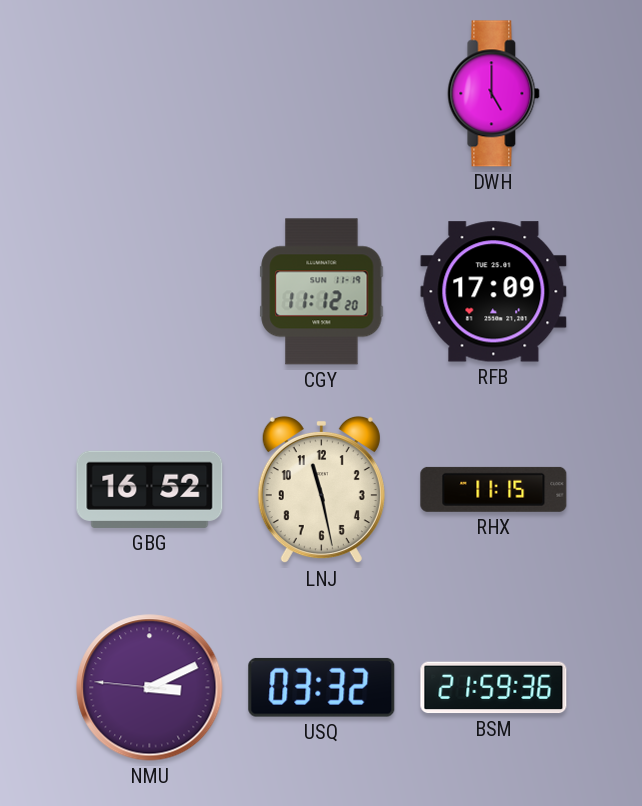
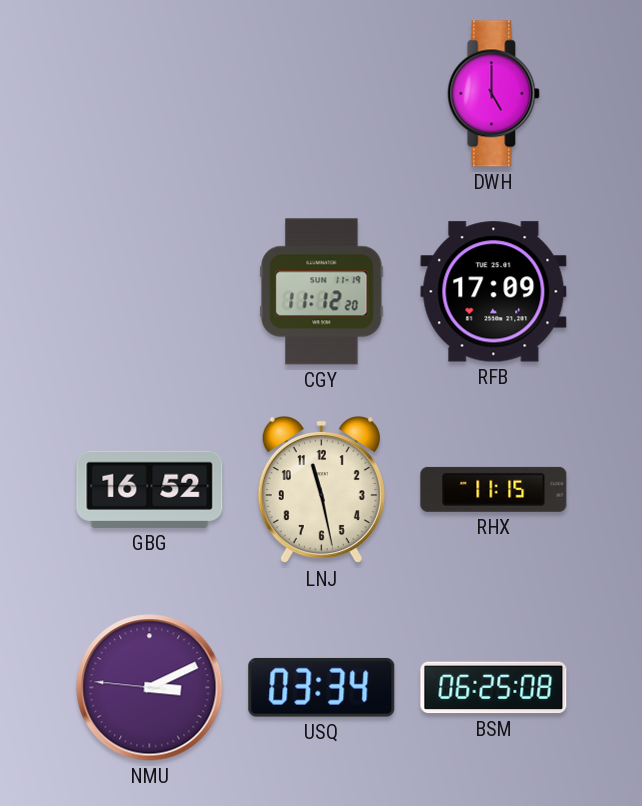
USQ: 03:32 -> 03:34 (322, 687)
BSM: 21:59 -> 06:25 (494, 688)
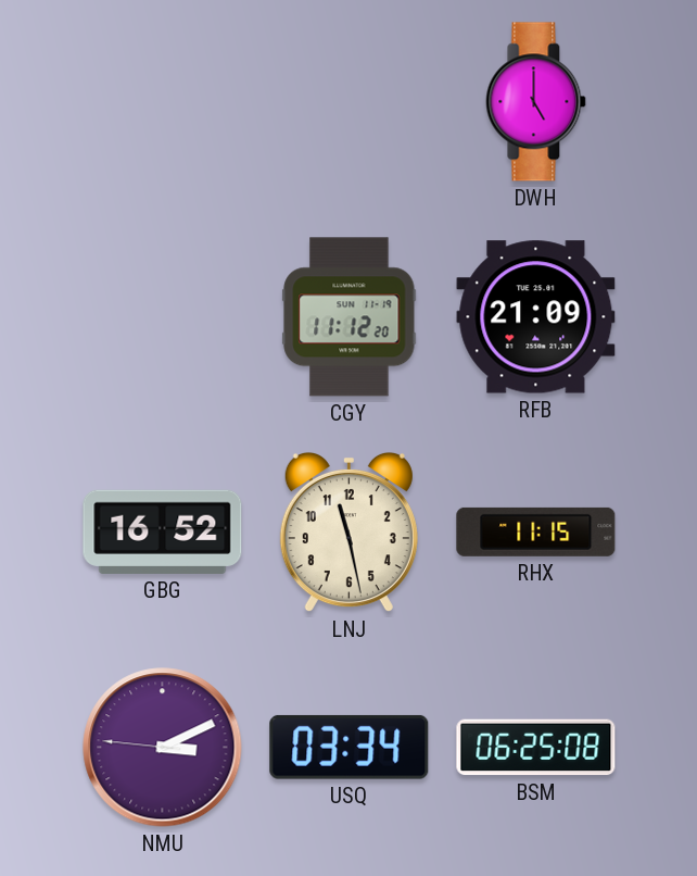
RFB: 17:09 -> 21:09 (536, 317)
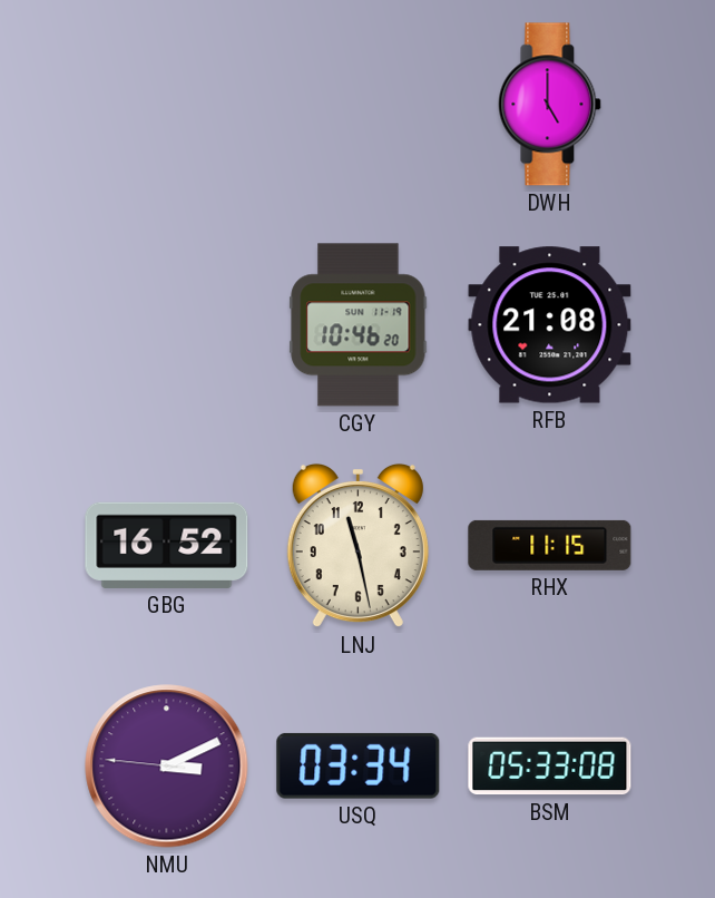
CGY: 11:12 -> 10:46 (359, 325)
RFB: 21:09 -> 21:08 (550, 325)
BSM: 06:25 -> 05:33 (550, 767)
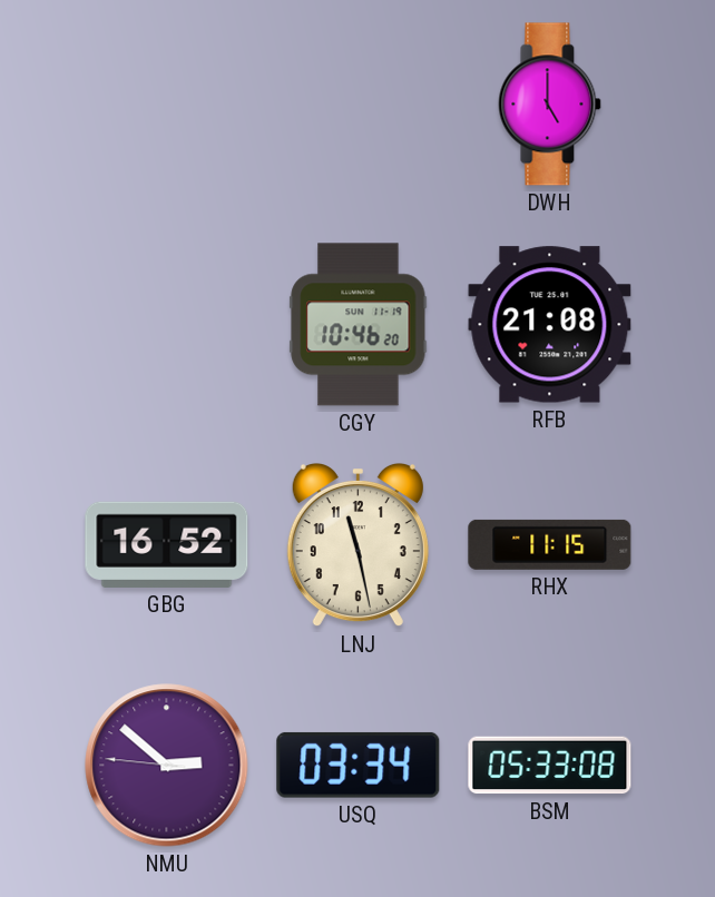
NMU: 3:10 -> 2:51 (167, 766)
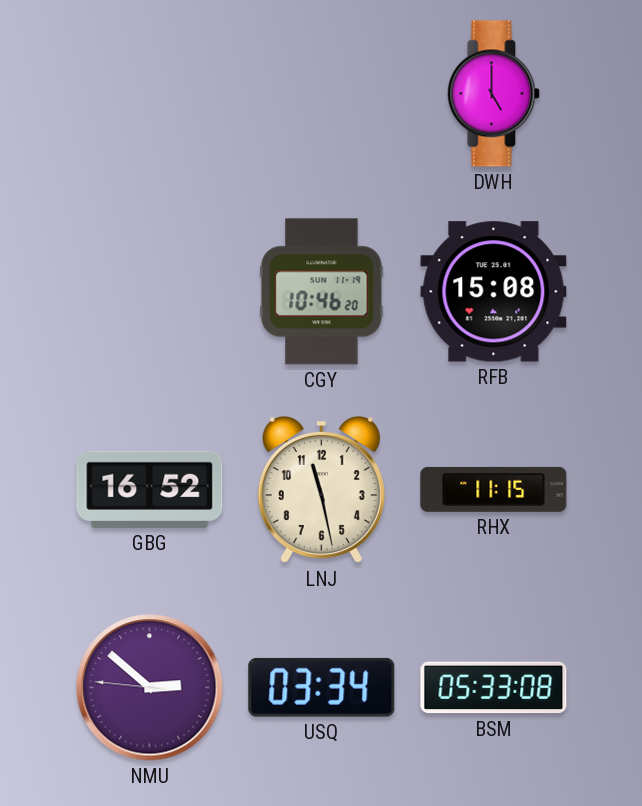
RFB: 21:08 -> 15:08 (494, 292)
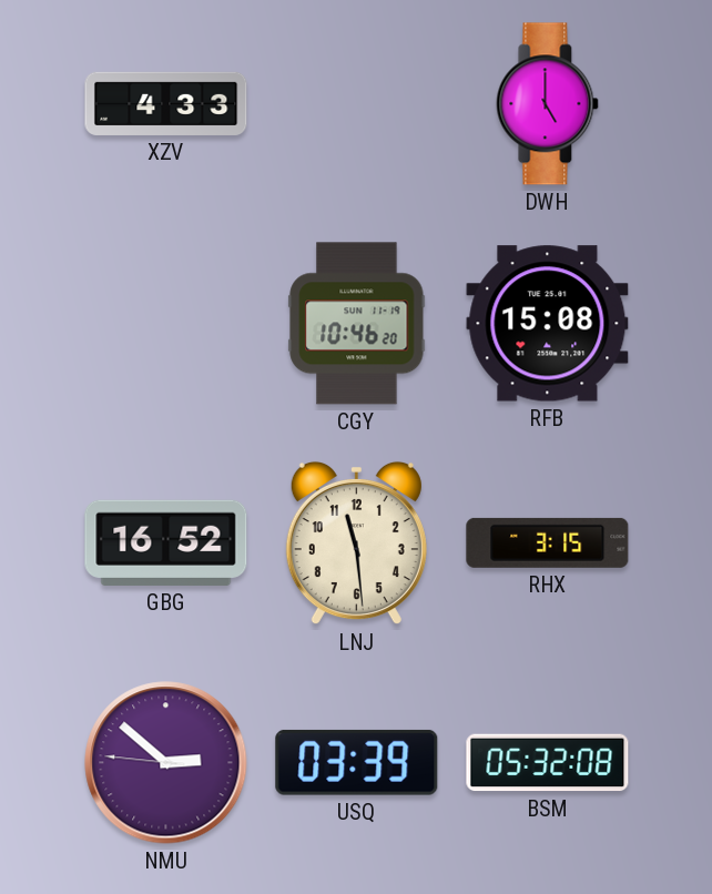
XZV: none -> 4:33 (166, 103)
LNJ: 11:28 -> 11:29 (356, 543)
RHX: 11:15 -> 3:15 (548, 542)
USQ: 03:34 -> 03:39 (357, 762)
BSM: 05:33 -> 05:32 (548, 763)
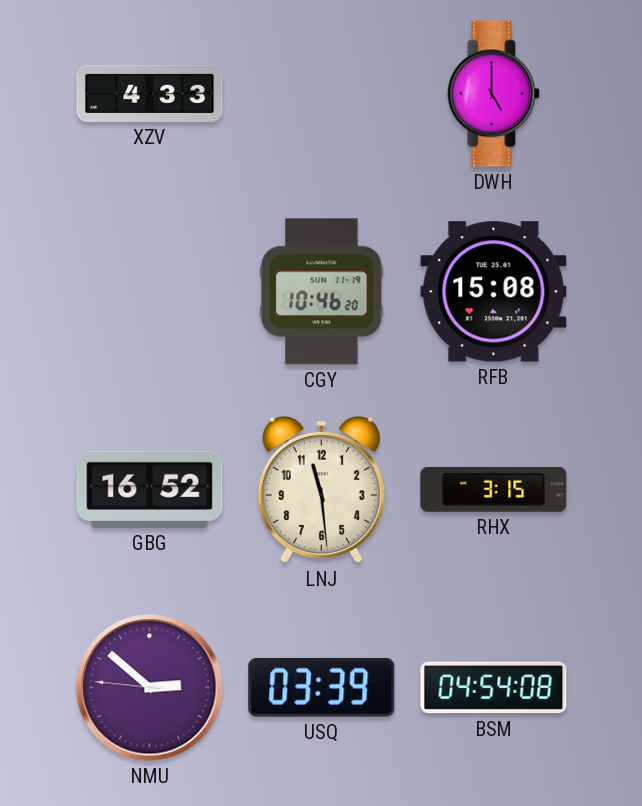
BSM: 05:32 -> 04:54 (494, 688)
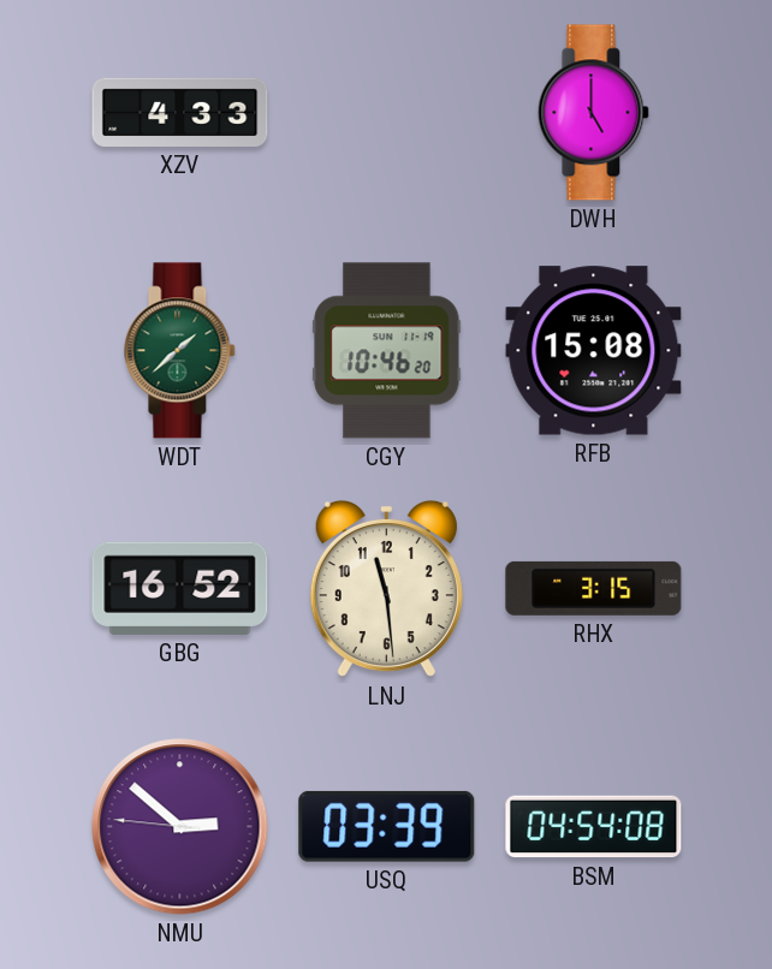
WDT: none -> 1:38 (180, 351)
